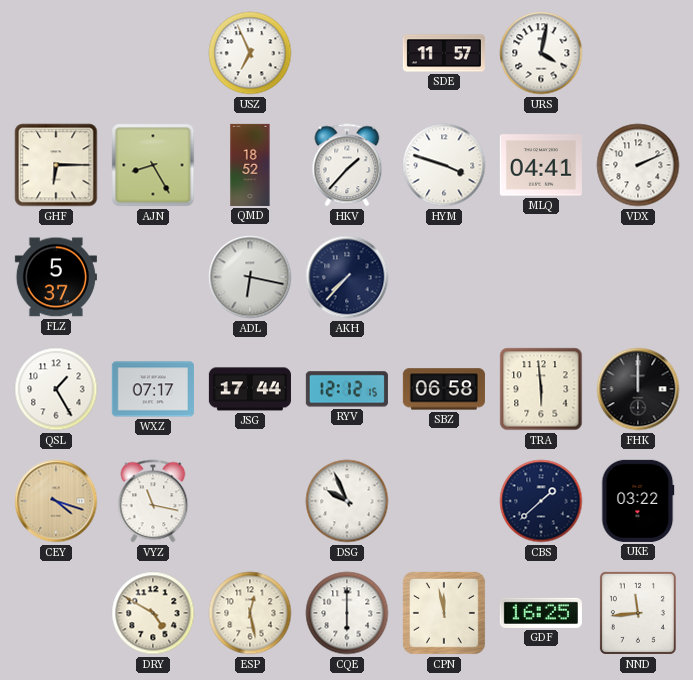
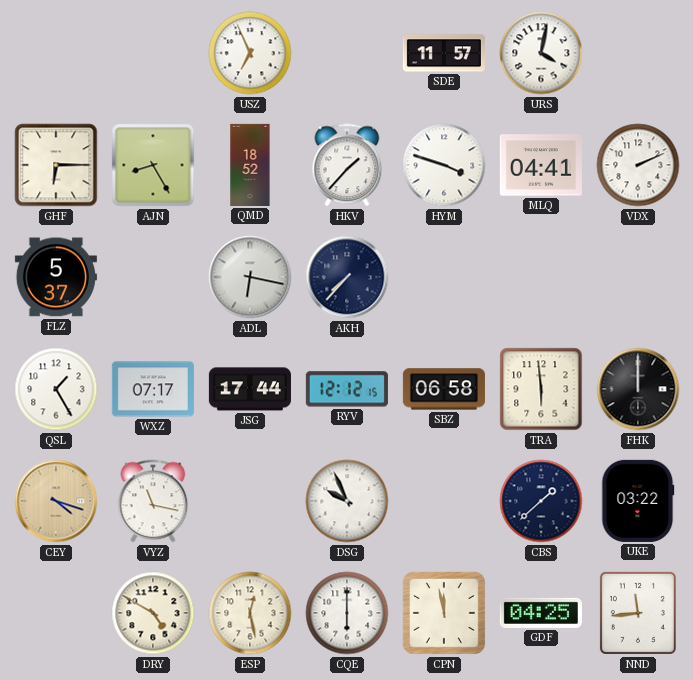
GDF: 16:25 -> 04:25 (541, 613)
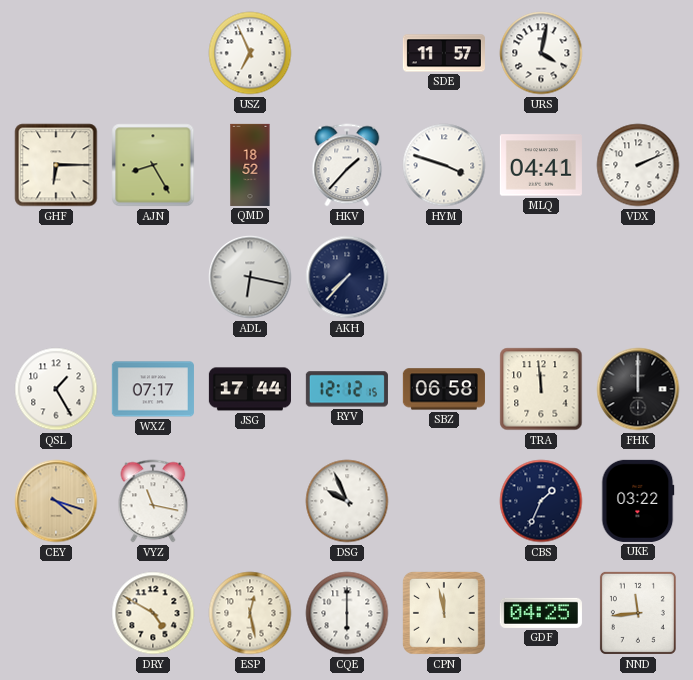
FLZ: 5:37 -> none (56, 277)
TRA: 5:59 -> 11:59 (541, 389)
CBS: 1:38 -> 1:34 (541, 501)
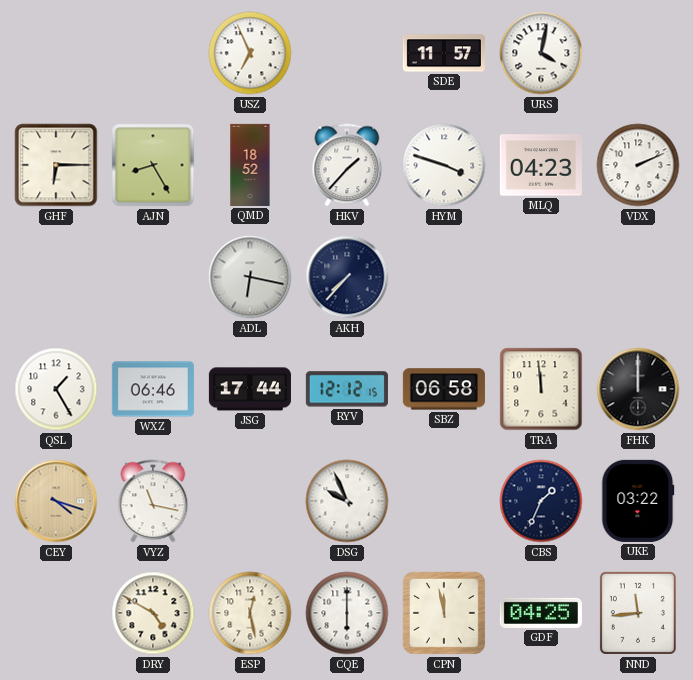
MLQ: 04:41 -> 04:23 (541, 165)
WXZ: 07:17 -> 06:46 (153, 389)
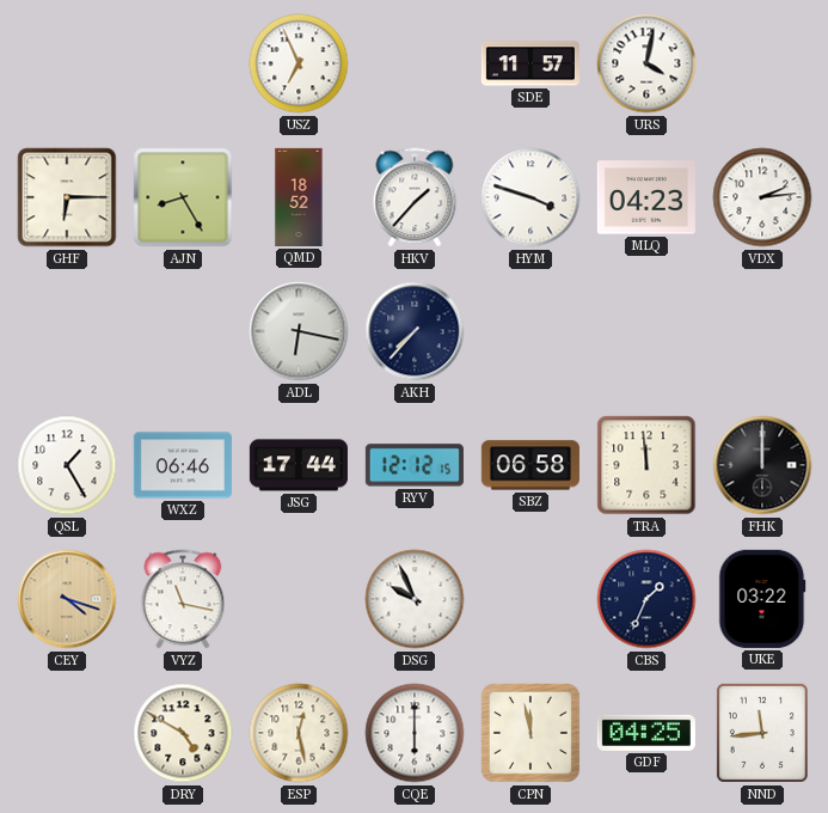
VDX: 2:11 -> 2:14 (762, 197)
